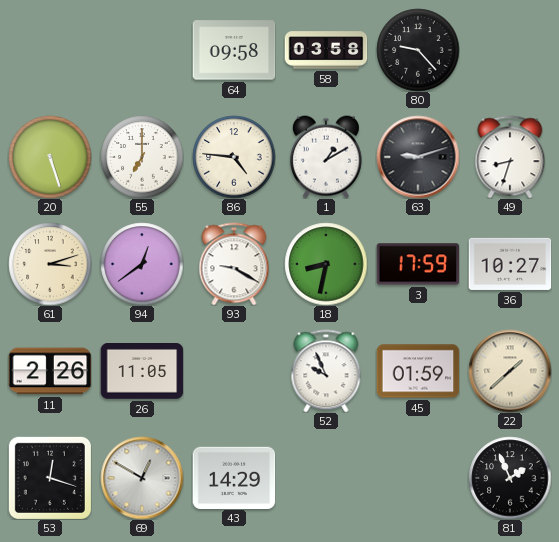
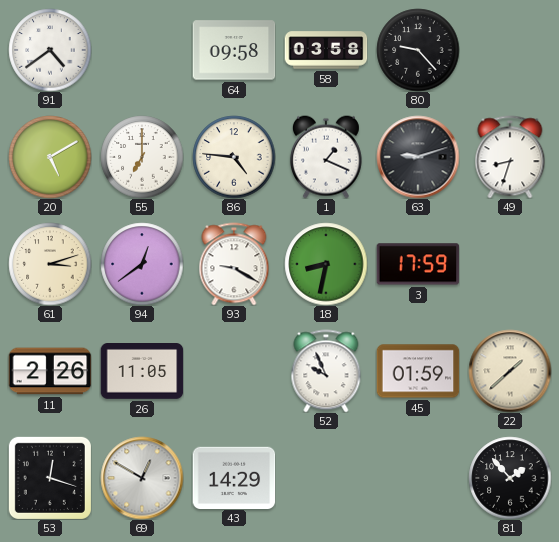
91: none -> 4:39 (50, 50)
20: 5:27 -> 5:10 (50, 157)
1: 1:10 -> 1:19 (326, 157)
36: 10:27 -> none (510, 264)
81: 1:56 -> 1:53 (510, 478)
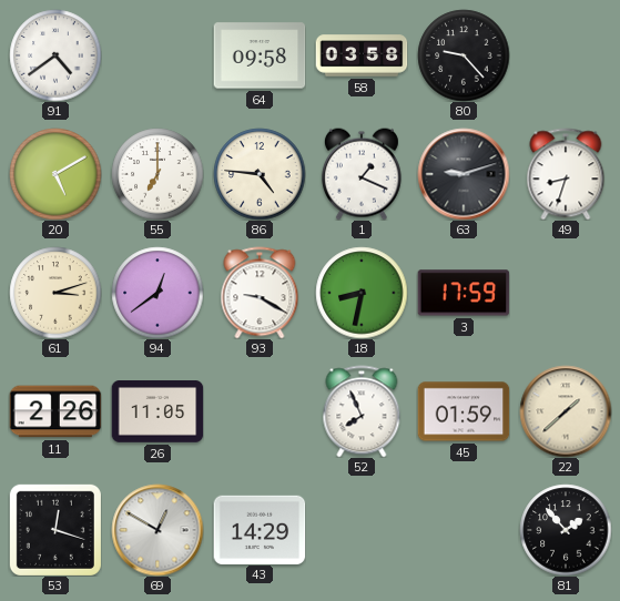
52: 9:56 -> 7:56 (362, 411)
